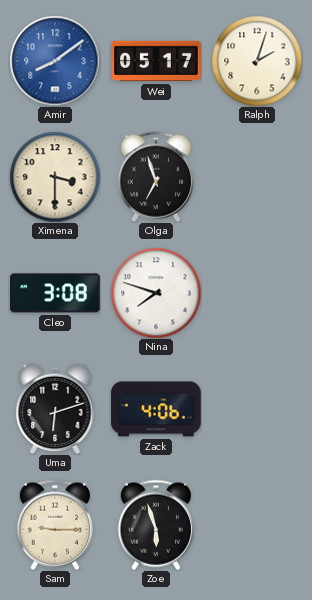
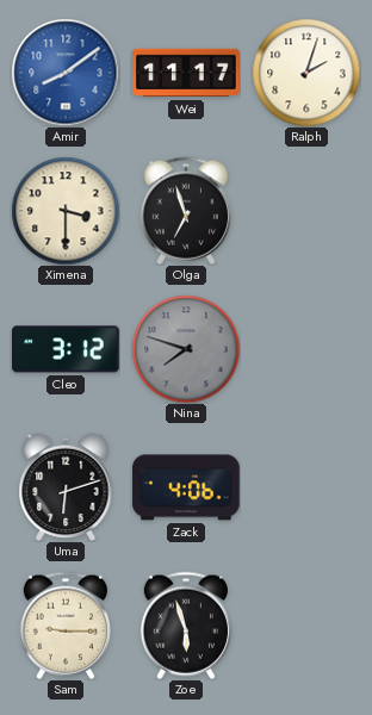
Wei: 05:17 -> 11:17 (186, 73)
Cleo: 3:08 -> 3:12 (66, 349)
Nina dial: white -> grey (186, 349)
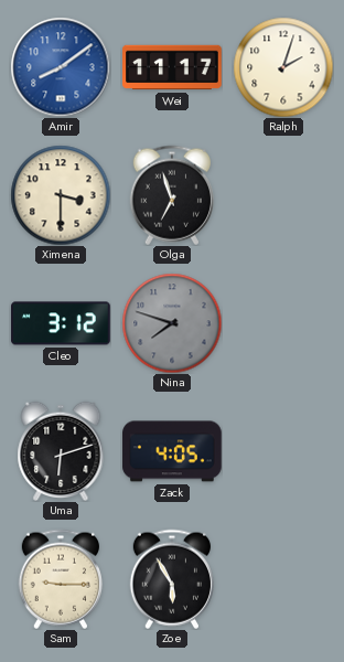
Zack: 4:06 -> 4:05 (172, 451)
Zoe: 5:57 -> 5:55 (172, 579)
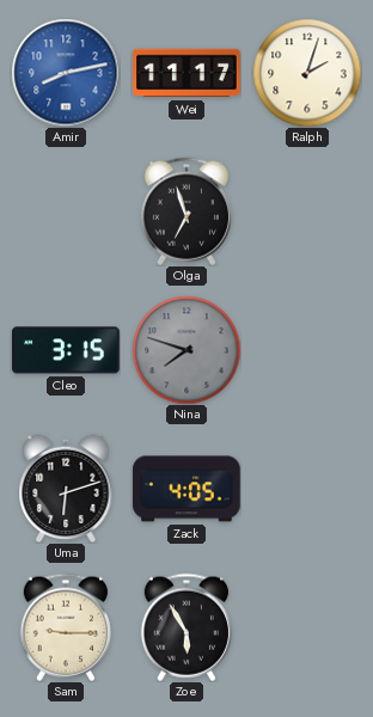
Amir: 8:09 -> 8:13 (66, 73)
Ximena: 3:30 -> none (61, 195)
Cleo: 3:12 -> 3:15 (66, 350)
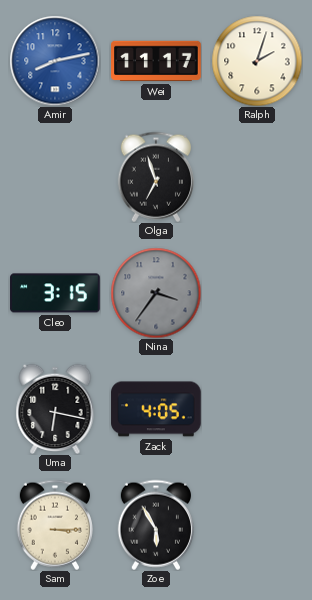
Nina: 7:48 -> 3:36 (156, 293)
Uma: 6:12 -> 6:17 (55, 409)
Sam: 9:15 -> 3:15 (55, 525)
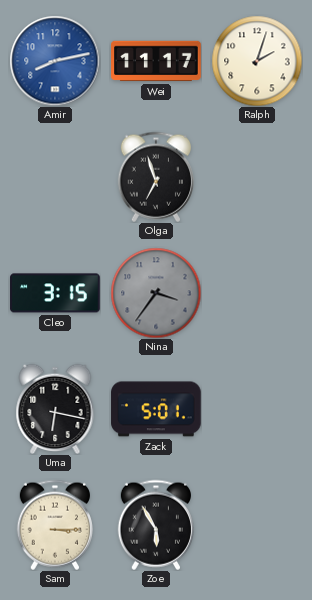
Zack: 4:05 -> 5:01 (156, 409)
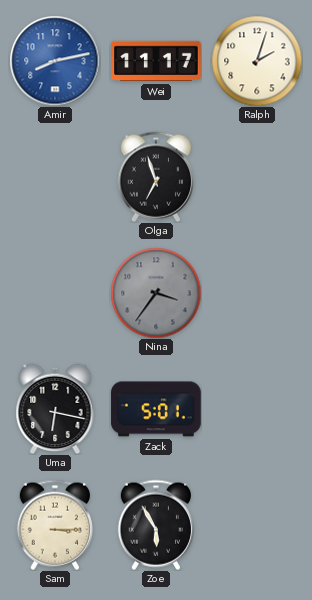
Cleo: 3:15 -> none (55, 293)
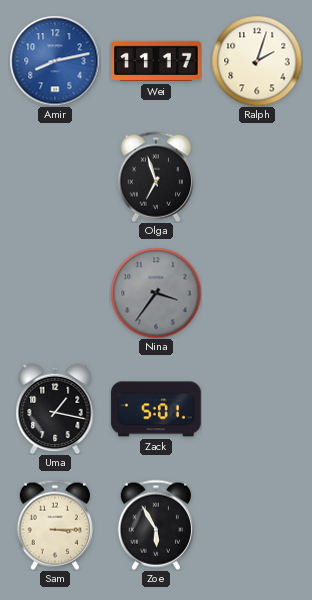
Uma: 6:17 -> 1:17 (55, 409)
